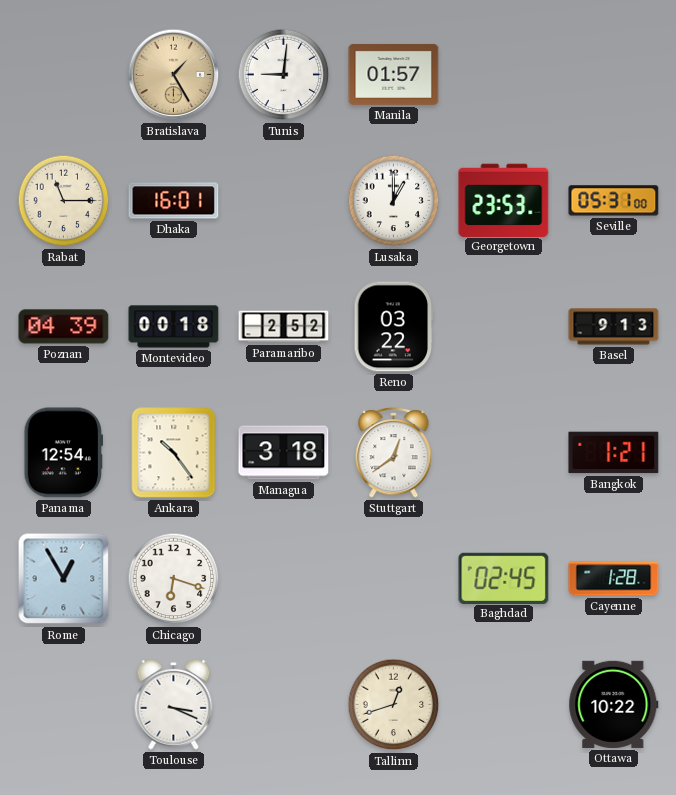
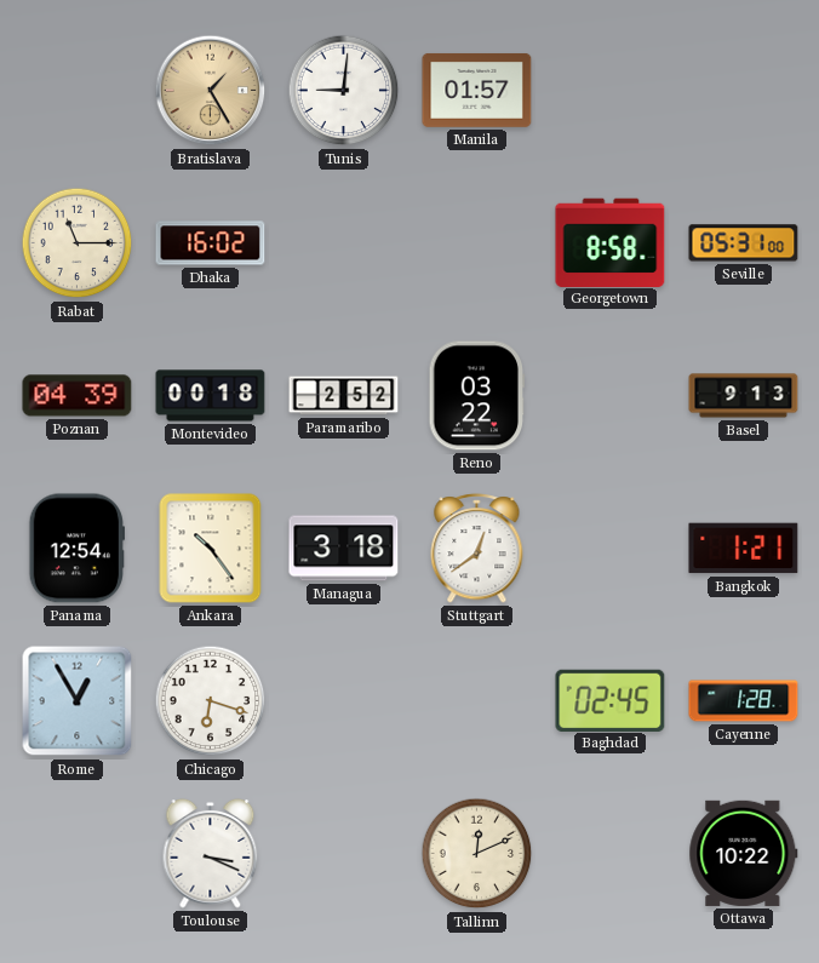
Dhaka: 16:01 -> 16:02 (211, 243)
Lusaka: 1:00 -> none (394, 201)
Georgetown: 23:53 -> 8:58 (611, 242)
Tallinn: 12:42 -> 12:11 (477, 854)
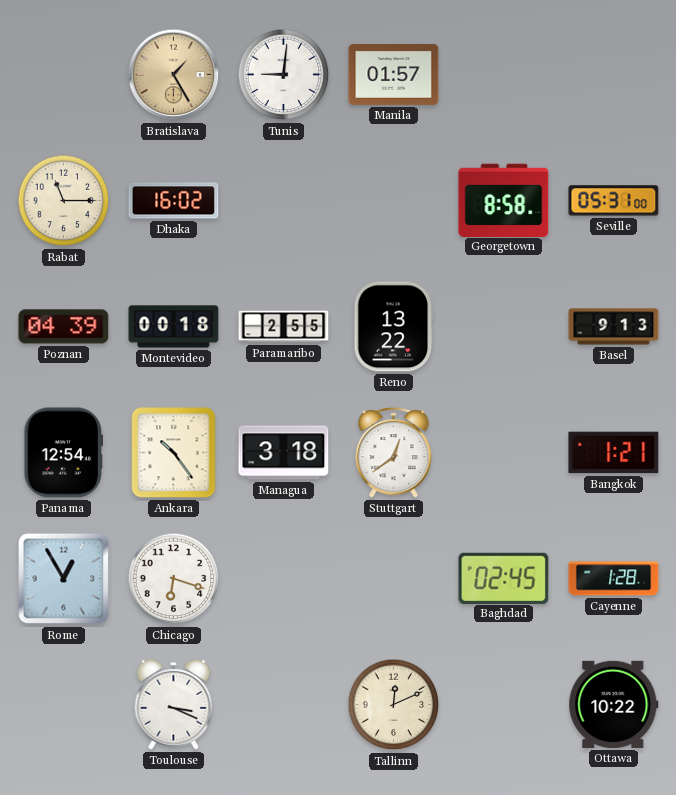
Paramaribo: 2:52 -> 2:55 (284, 327)
Reno: 03:22 -> 13:22 (394, 327)
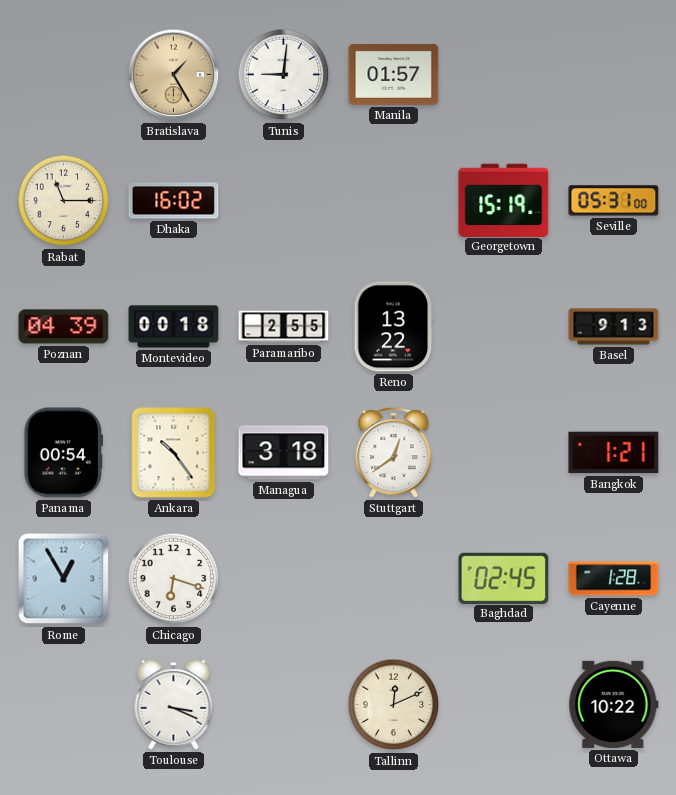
Georgetown: 8:58 -> 15:19 (504, 200)
Panama: 12:54 -> 00:54 (63, 453)
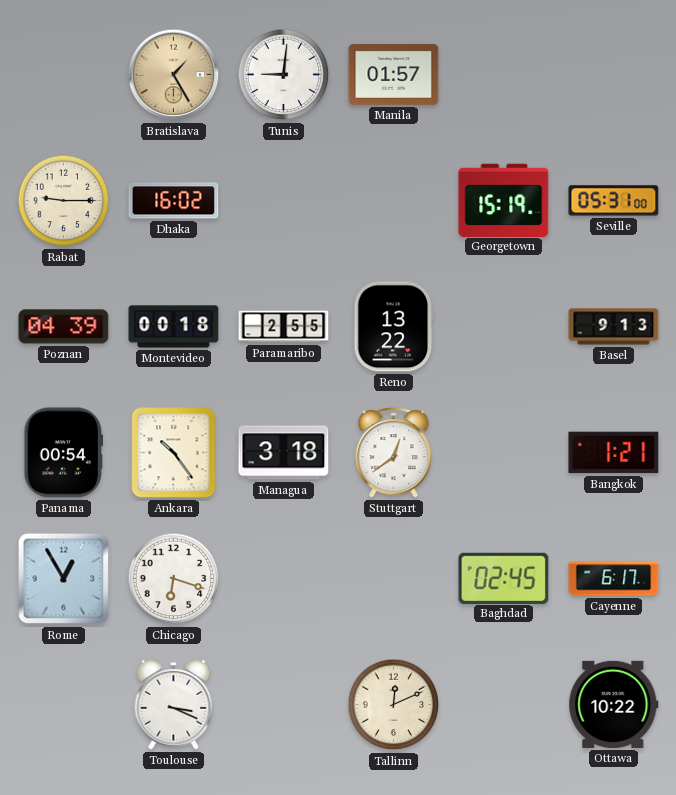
Rabat: 11:15 -> 9:15 (64, 201)
Cayenne: 1:28 -> 6:17 (614, 579)
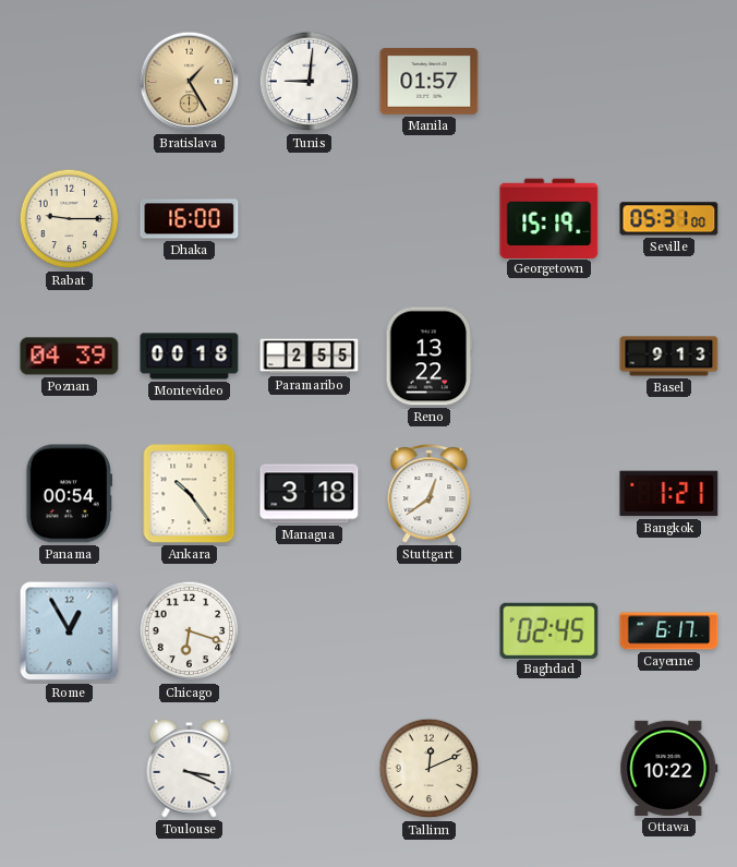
Dhaka: 16:02 -> 16:00 (190, 219)
